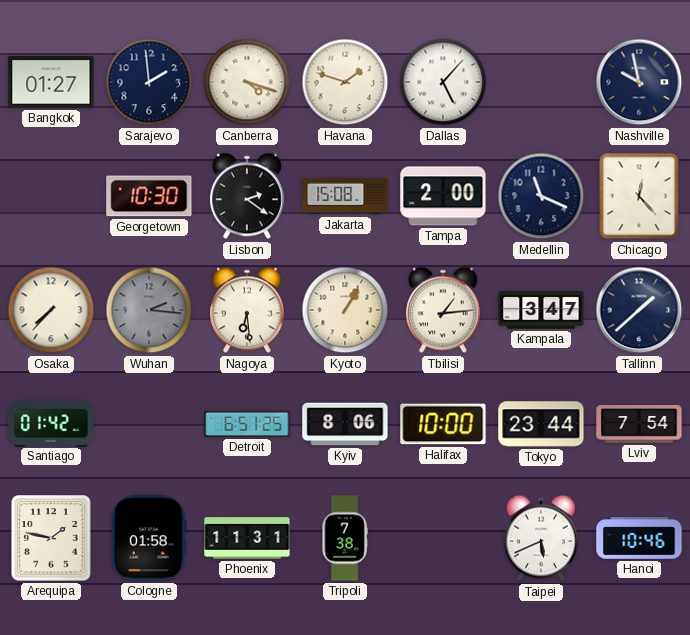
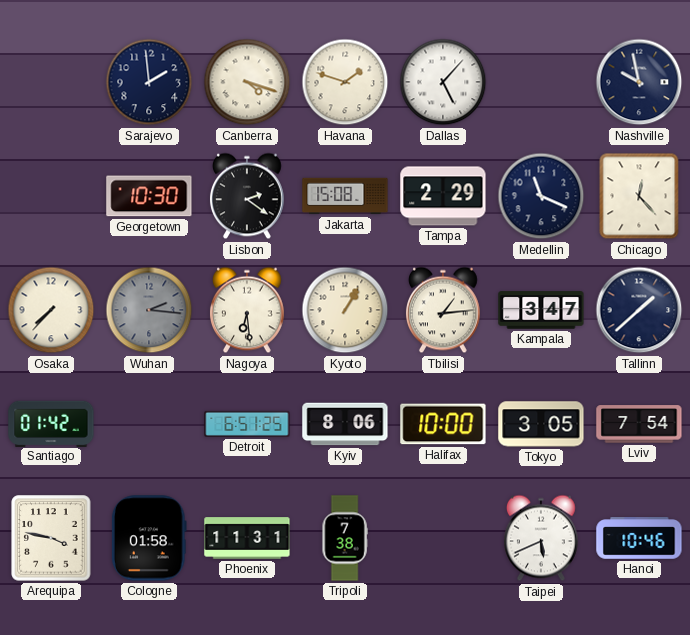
Bangkok: 01:27 -> none (51, 82)
Tampa: 2:00 -> 2:29 (443, 196)
Tokyo: 23:44 -> 3:05 (541, 424)
Arequipa: 1:47 -> 3:47 (51, 538)
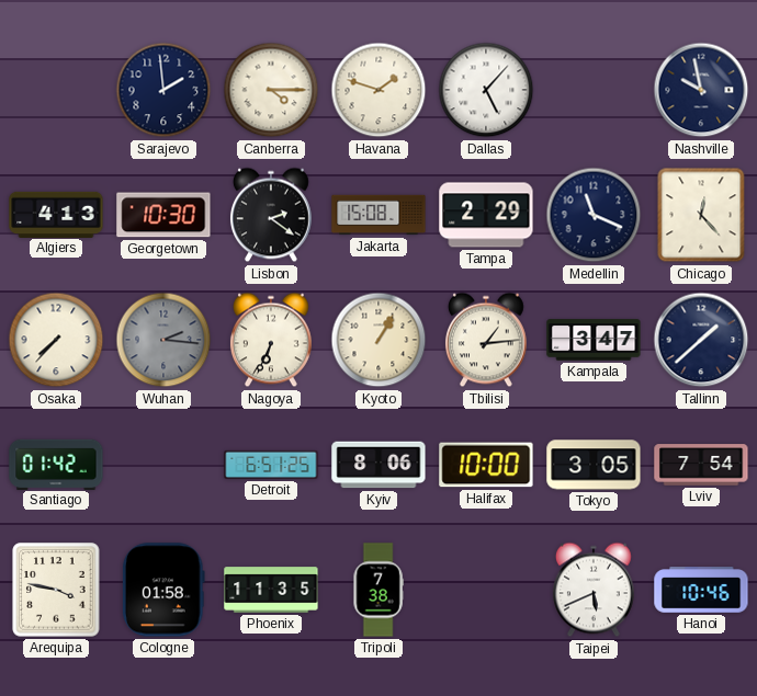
Canberra: 4:18 -> 4:15 (271, 90)
Algiers: none -> 4:13 (56, 214)
Nagoya: 6:29 -> 6:34 (271, 340)
Phoenix: 11:31 -> 11:35 (271, 590)
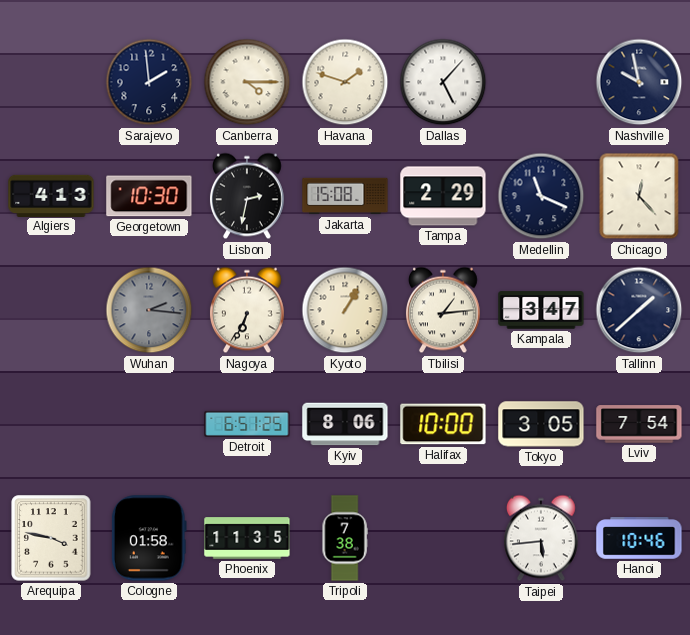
Lisbon: 2:21 -> 2:32 (247, 196)
Osaka: 7:37 -> none (56, 340)
Santiago: 01:42 -> none (56, 464)
Taipei: 5:41 -> 5:44 (541, 538)
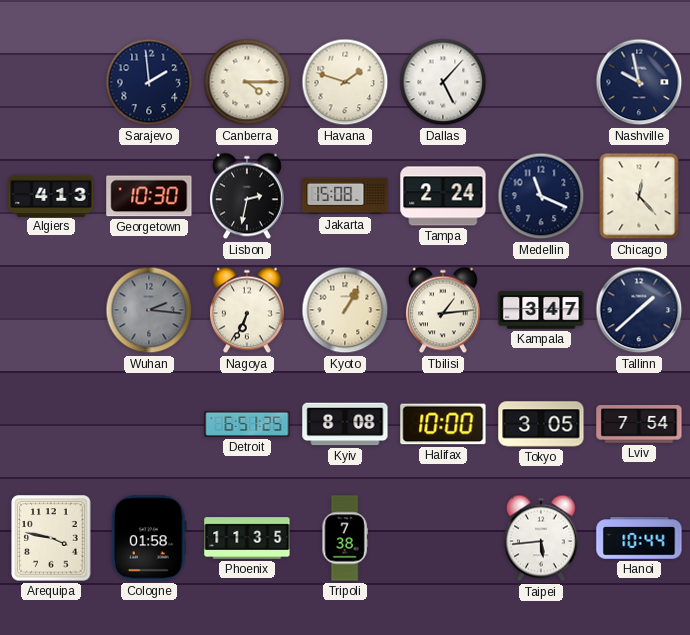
Tampa: 2:29 -> 2:24 (443, 196)
Kyiv: 8:06 -> 8:08 (345, 424)
Hanoi: 10:46 -> 10:44 (639, 538)
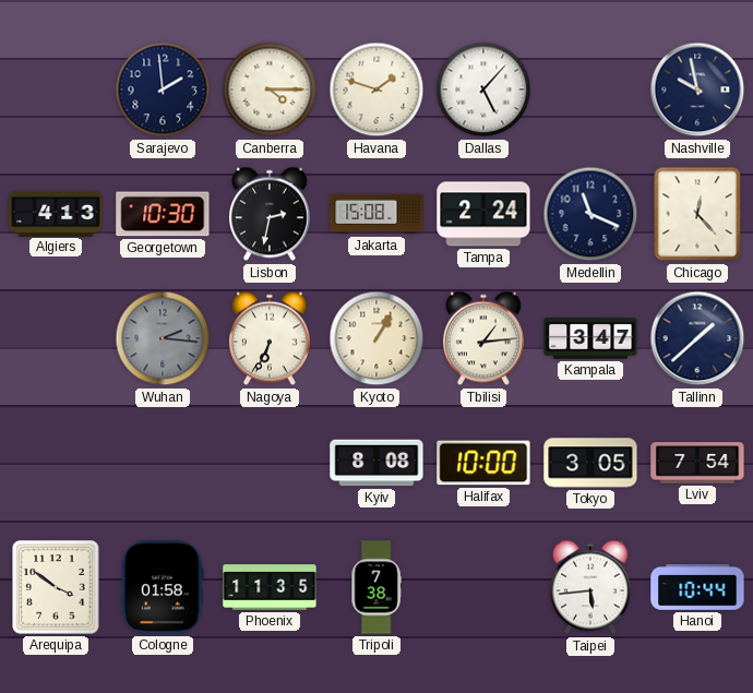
Detroit: 6:51 -> none (247, 424)
Arequipa: 3:47 -> 3:51 (56, 587)
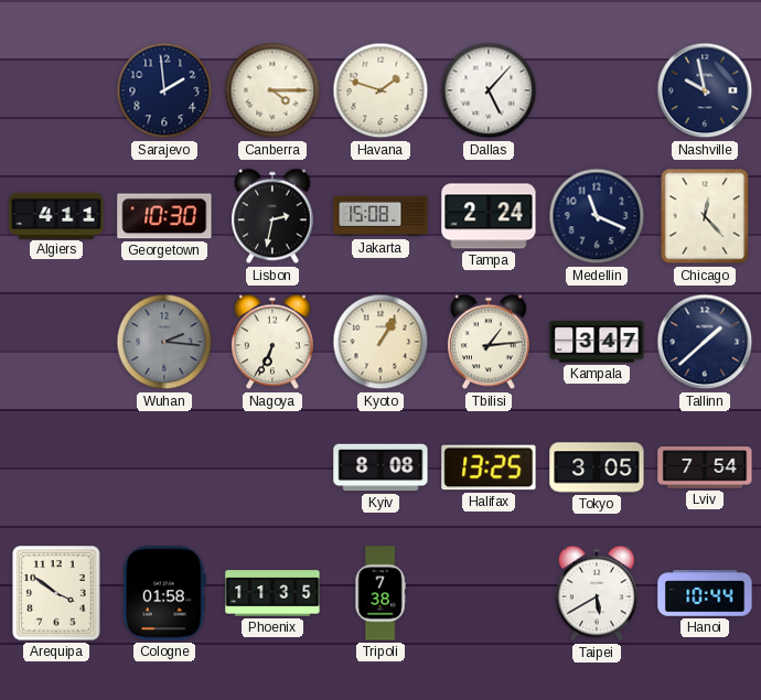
Algiers: 4:13 -> 4:11 (56, 215)
Halifax: 10:00 -> 13:25 (489, 467)
Taipei: 5:44 -> 5:40 (597, 593)
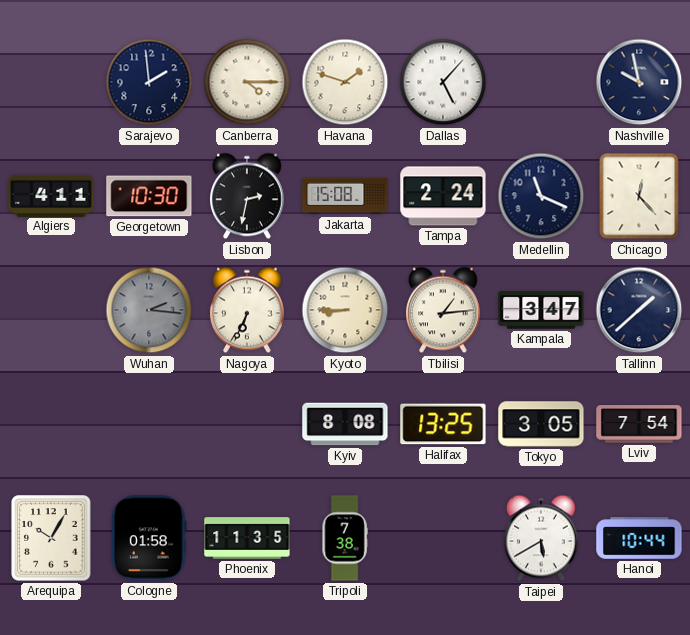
Kyoto: 1:05 -> 8:45 (345, 310)
Arequipa: 3:51 -> 10:05 (51, 538)
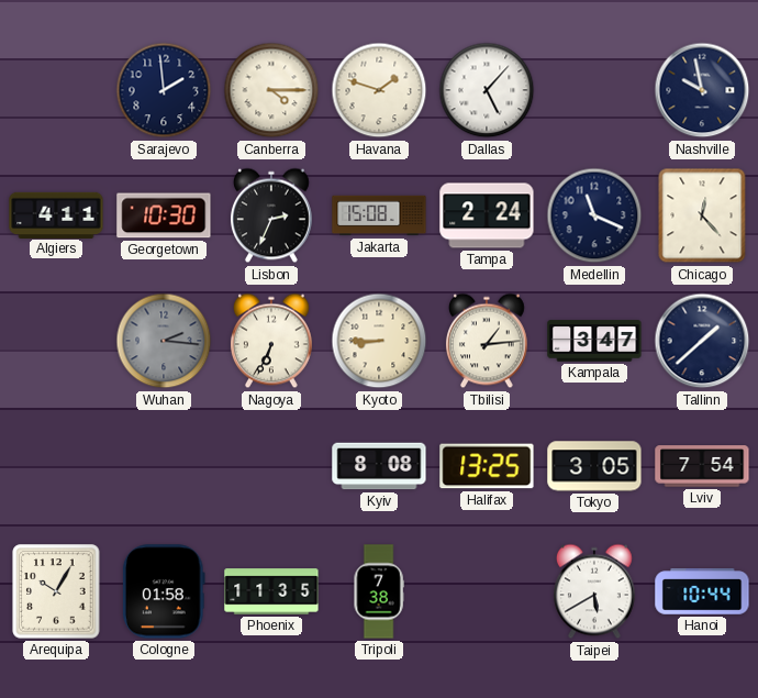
Lisbon: 2:32 -> 2:34 (271, 215)
